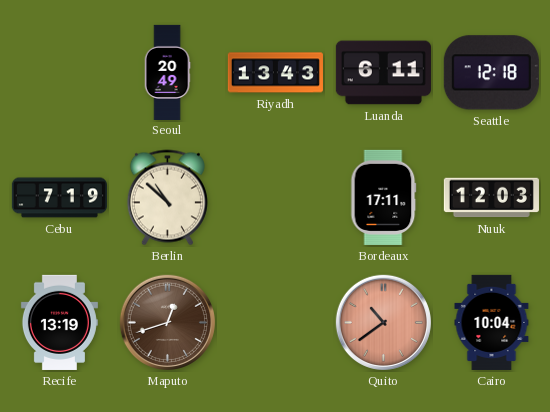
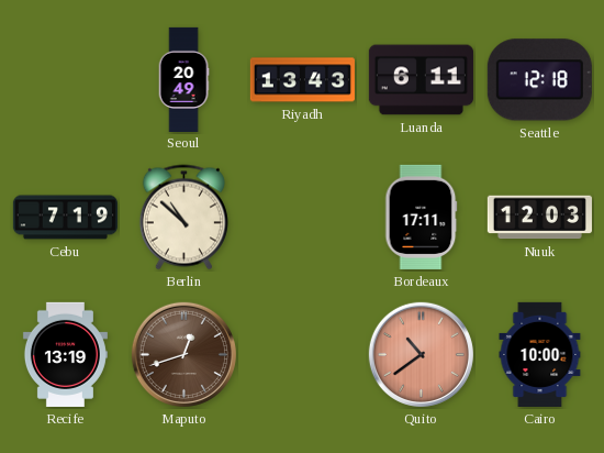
Cairo: 10:04 -> 10:00 (540, 354)
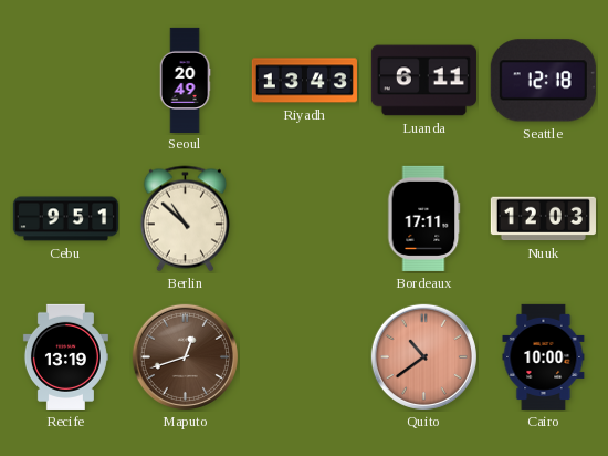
Cebu: 7:19 -> 9:51 (65, 219)
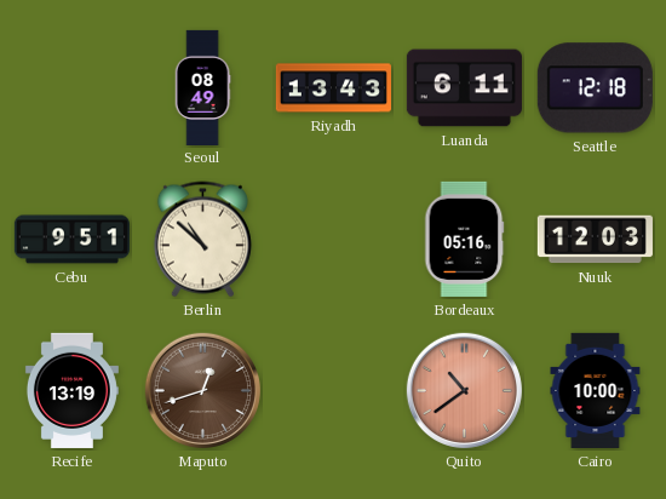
Seoul: 20:49 -> 08:49 (202, 87)
Bordeaux: 17:11 -> 05:16 (465, 239)
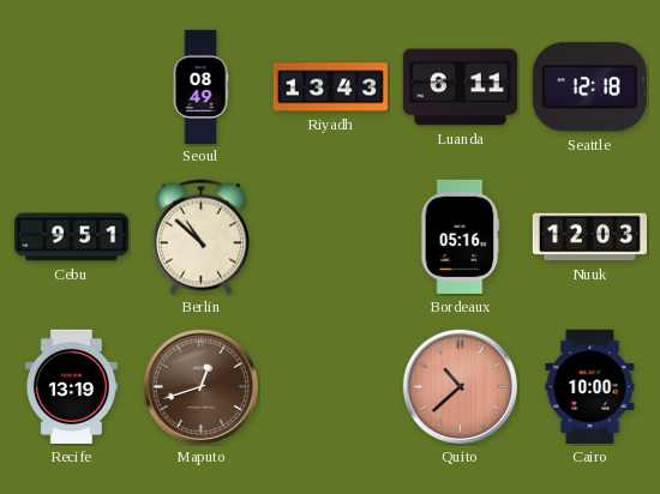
Quito: 10:39 -> 10:38 (460, 386)
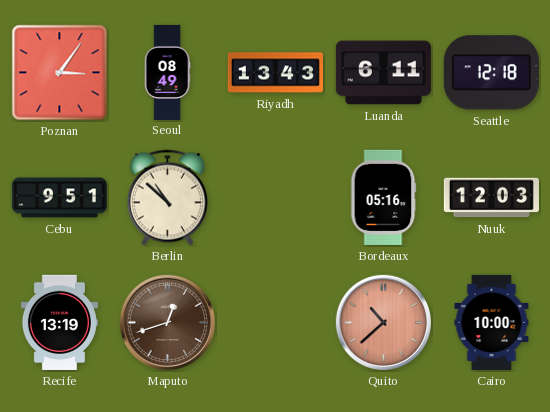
Poznan: none -> 3:06 (60, 73)
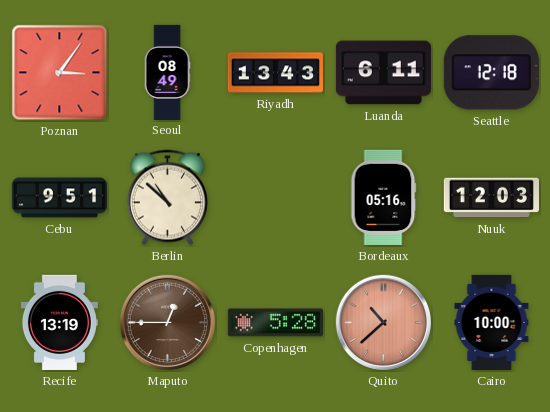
Maputo: 12:42 -> 12:45 (167, 322)
Copenhagen: none -> 5:28 (275, 323)
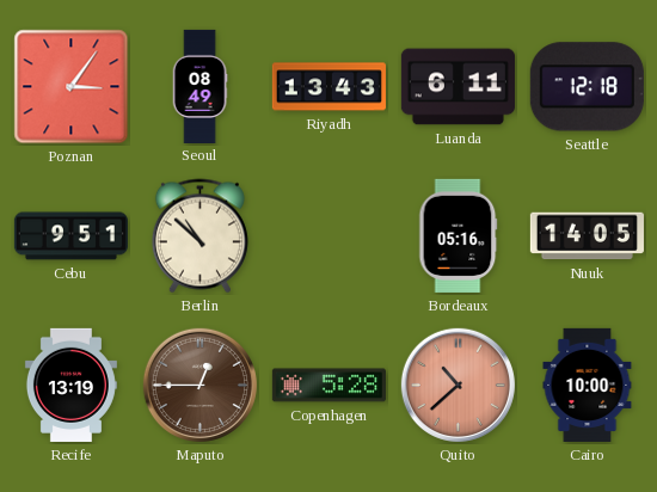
Nuuk: 12:03 -> 14:05 (587, 236)
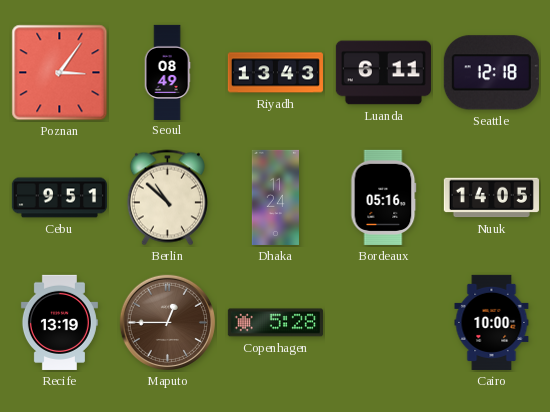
Dhaka: none -> 11:24 (275, 197)
Quito: 10:38 -> none (458, 385)
